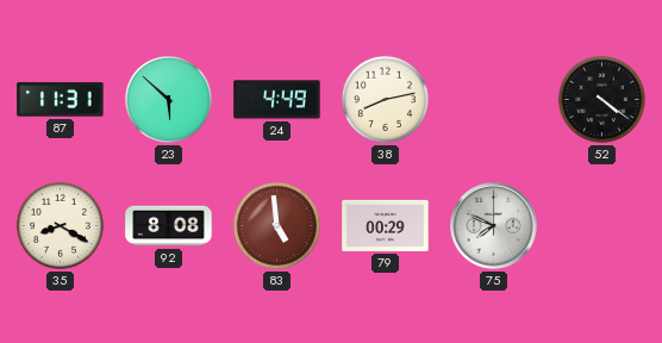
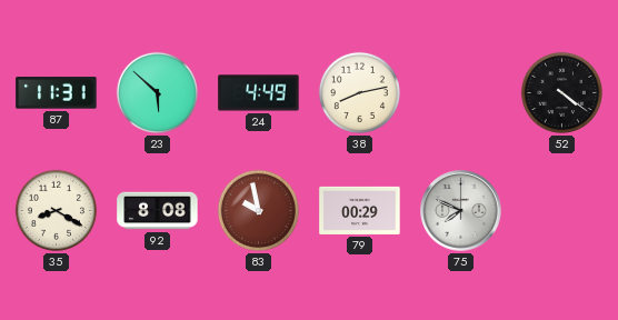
83: 4:59 -> 9:58 (258, 210)
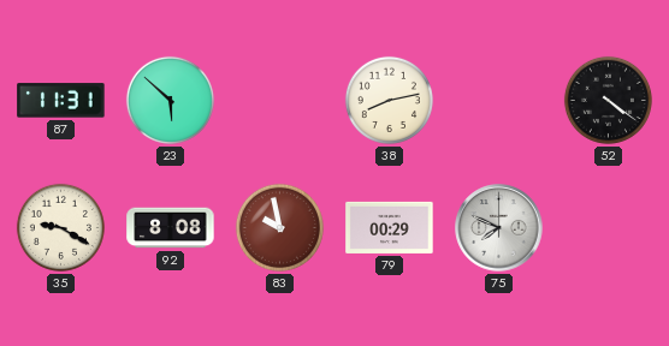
24: 4:49 -> none (259, 93)
35: 8:20 -> 9:20 (60, 227)
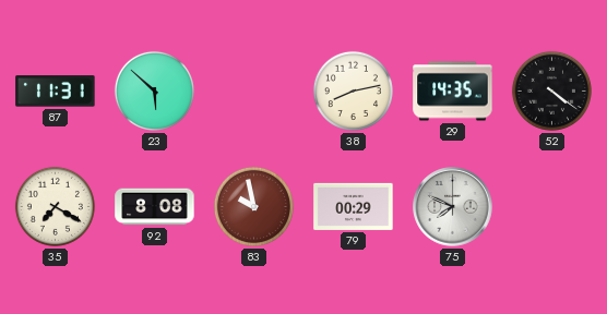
29: none -> 14:35 (453, 92)
35: 9:20 -> 7:20 (55, 206)
